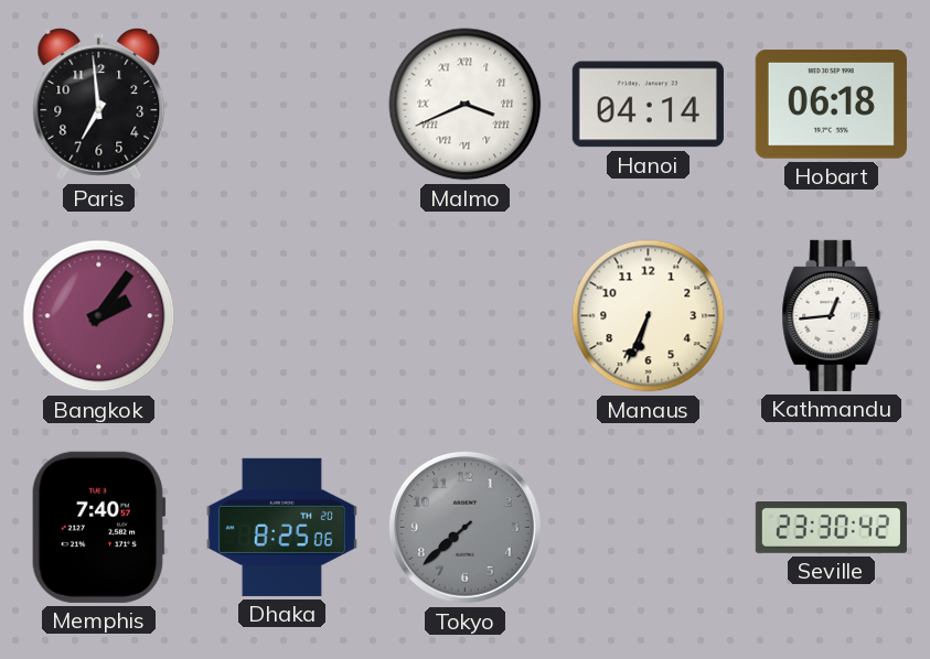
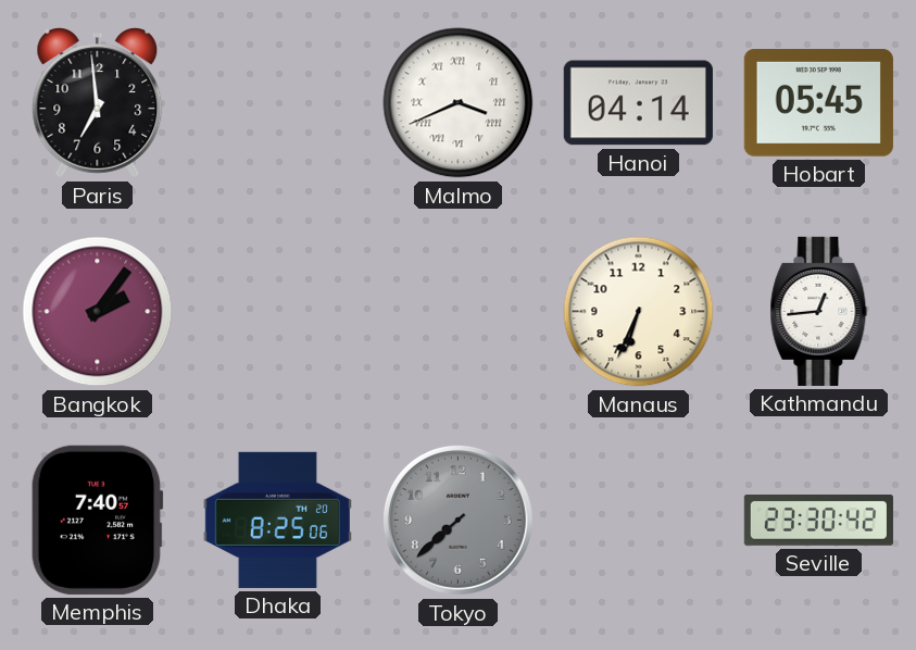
Hobart: 06:18 -> 05:45 (818, 103)
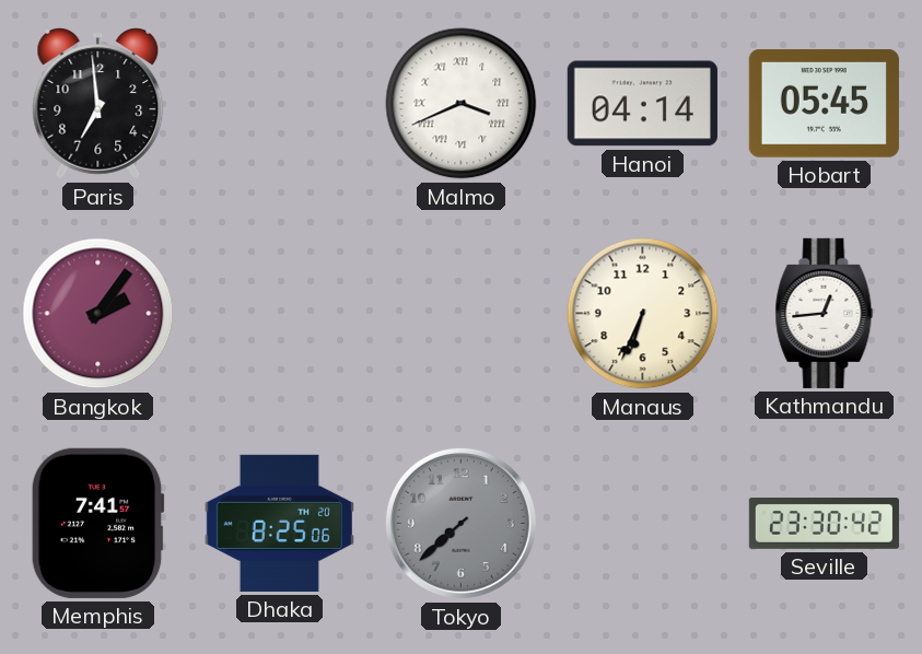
Memphis: 7:40 -> 7:41 (97, 523)
